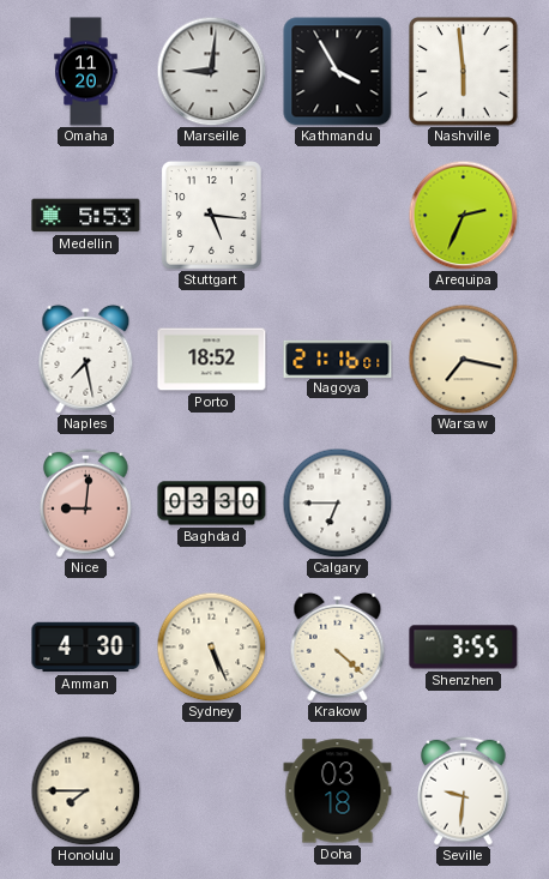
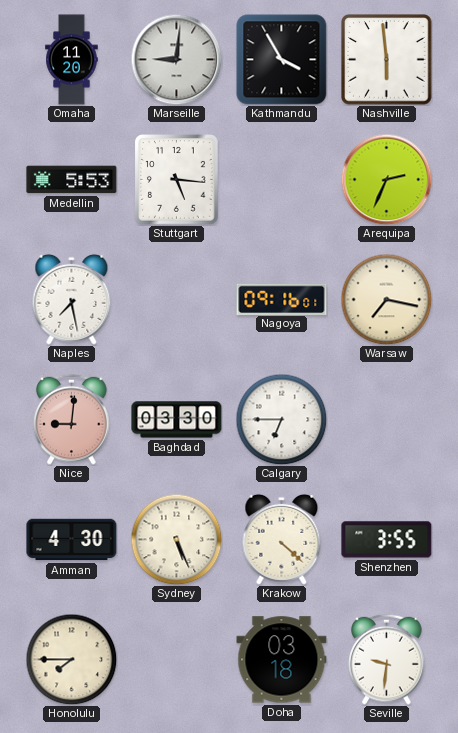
Porto: 18:52 -> none (212, 360)
Nagoya: 21:16 -> 09:16 (282, 299)
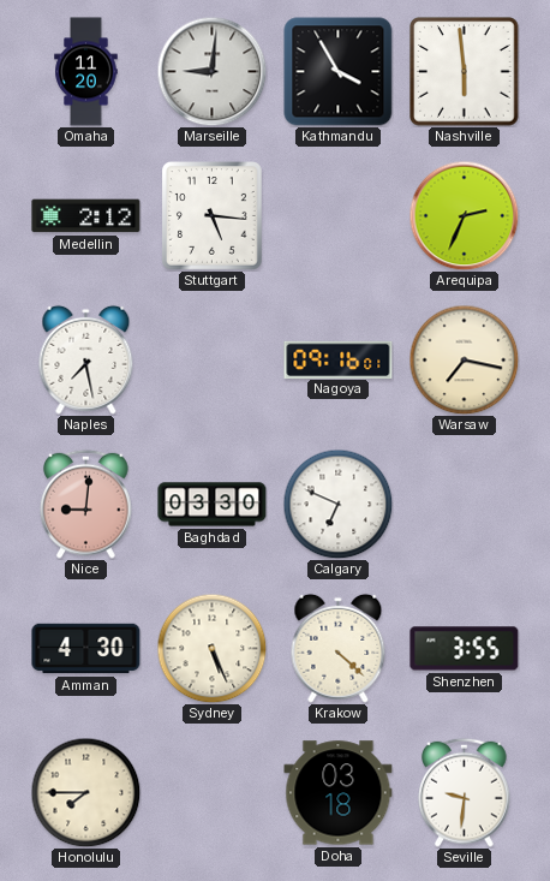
Medellin: 5:53 -> 2:12 (86, 216)
Calgary: 6:45 -> 6:49 (337, 504)
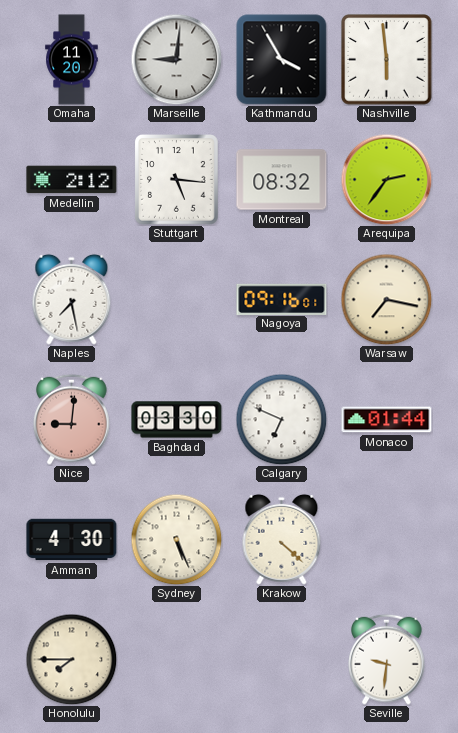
Montreal: none -> 08:32 (282, 180)
Arequipa: 2:34 -> 2:36 (386, 179)
Monaco: none -> 01:44 (387, 420)
Shenzhen: 3:55 -> none (465, 649)
Doha: 03:18 -> none (339, 793)
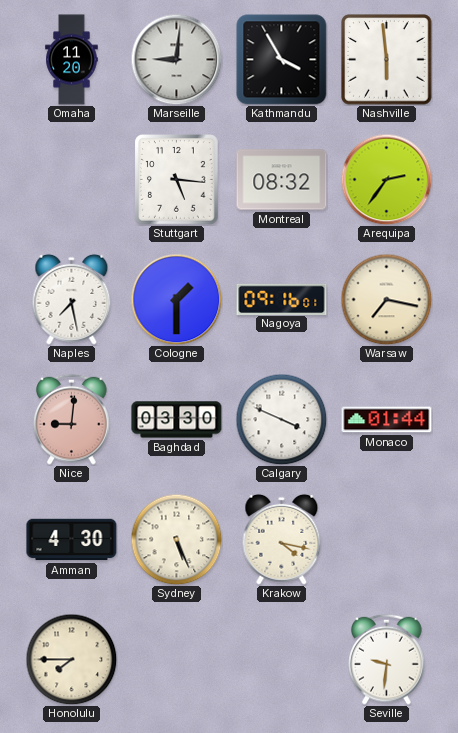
Medellin: 2:12 -> none (72, 180)
Cologne: none -> 1:30 (176, 299)
Calgary: 6:49 -> 3:49 (281, 419)
Krakow: 4:22 -> 4:17 (282, 539)
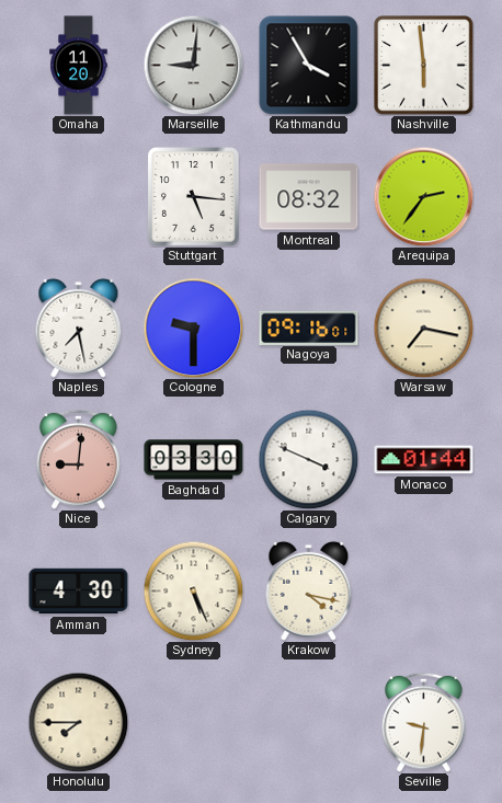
Cologne: 1:30 -> 9:30 (193, 328)
